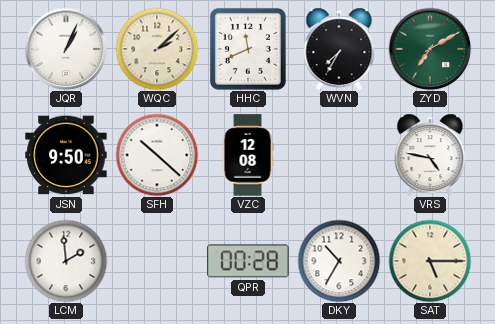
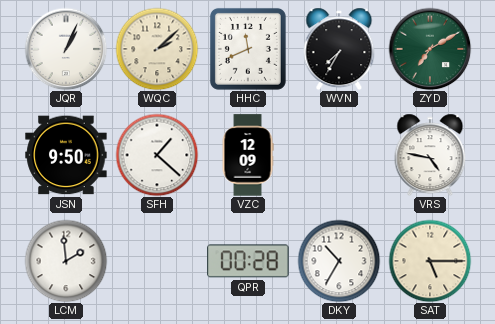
SFH: 10:22 -> 1:22 (157, 155)
VZC: 12:08 -> 12:09 (248, 155)
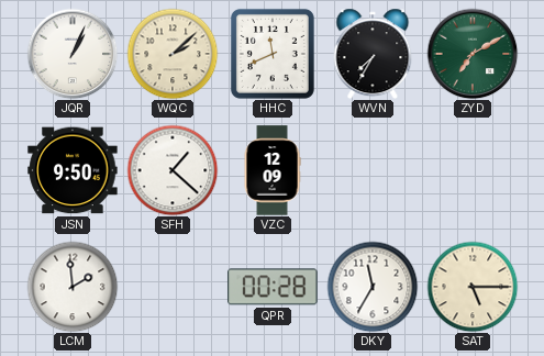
VRS: 4:47 -> none (430, 155)
DKY: 10:35 -> 11:35 (373, 287)
